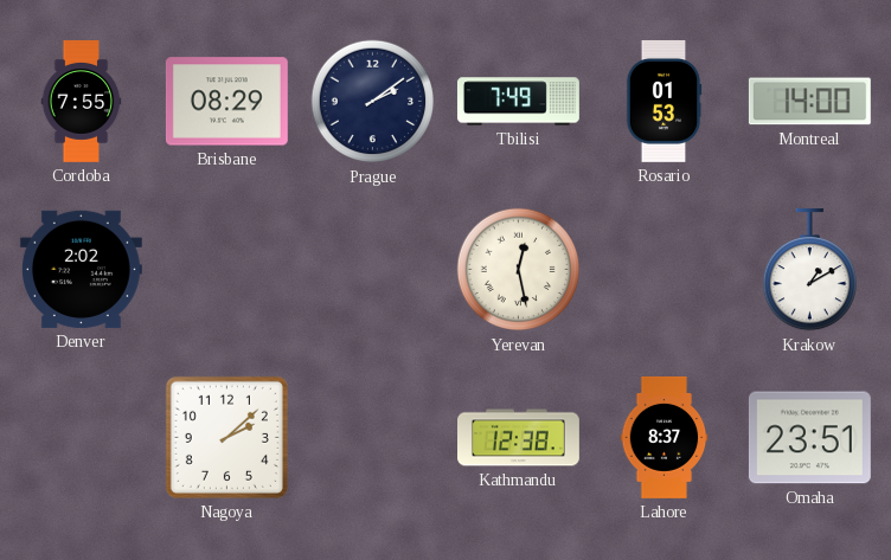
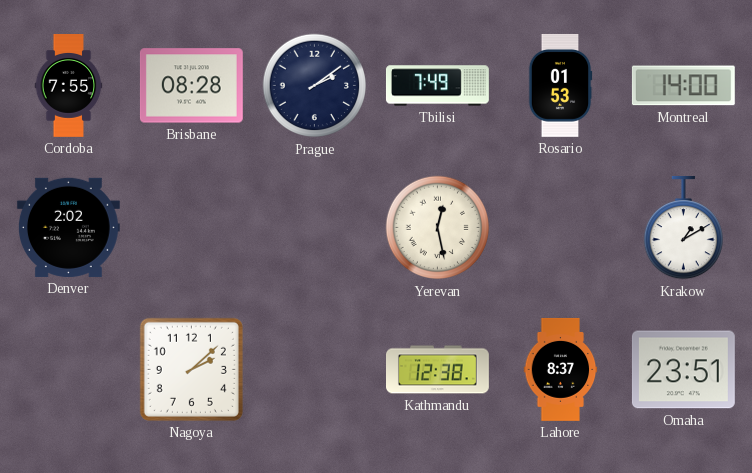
Brisbane: 08:29 -> 08:28 (191, 86)
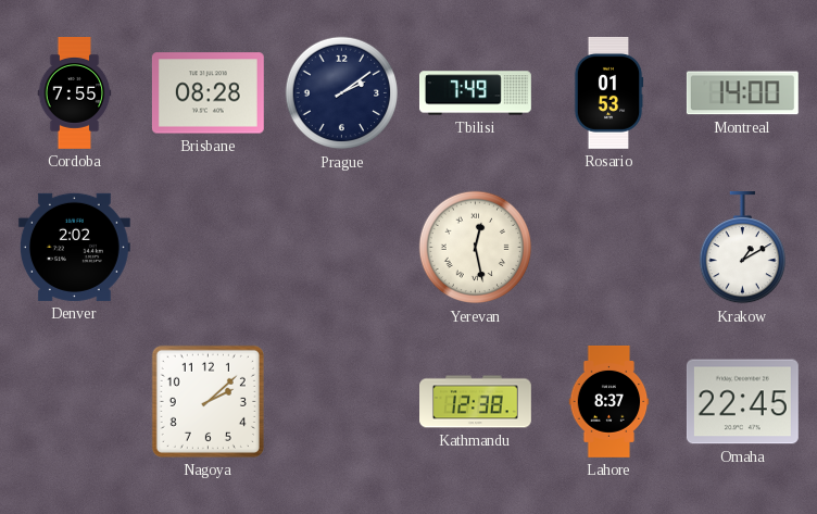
Omaha: 23:51 -> 22:45 (742, 402)
